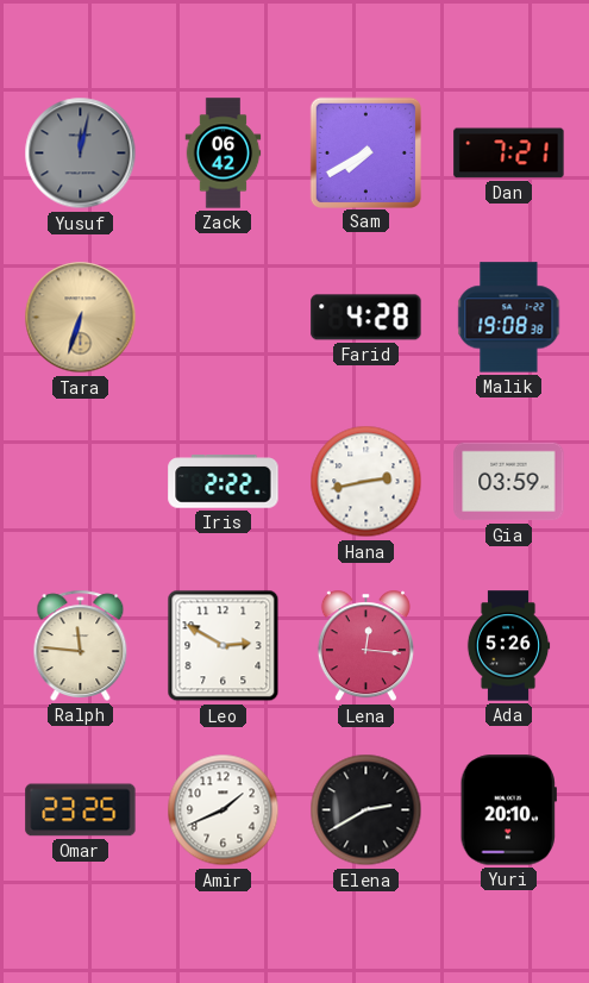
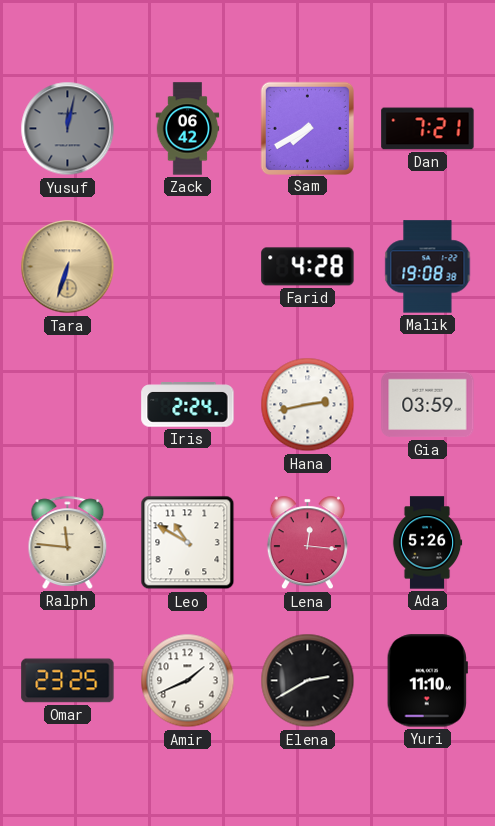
Iris: 2:22 -> 2:24 (188, 405)
Leo: 2:50 -> 10:50 (188, 543)
Yuri: 20:10 -> 11:10 (427, 681)
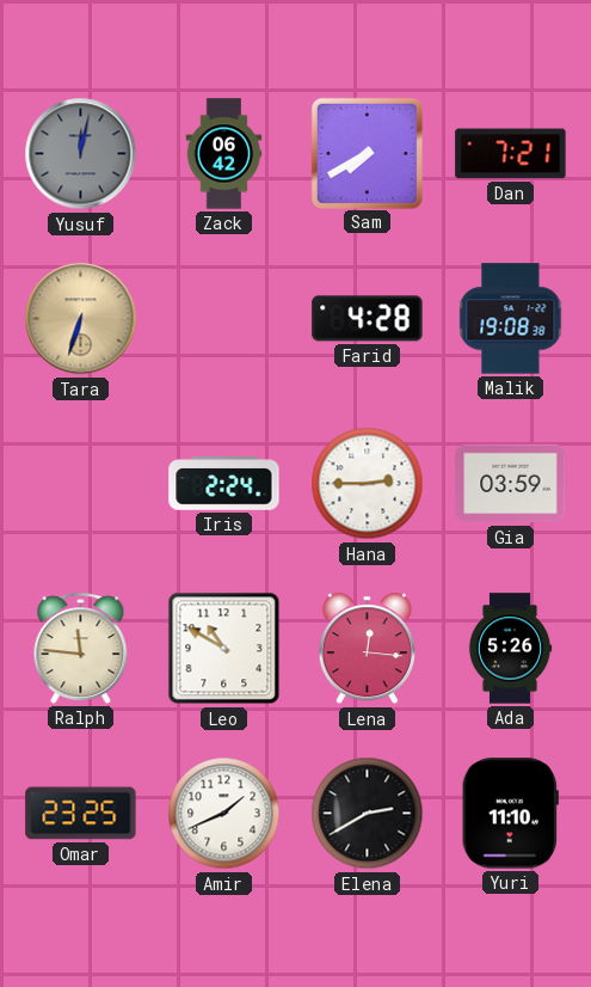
Hana: 2:43 -> 2:45 (368, 484)
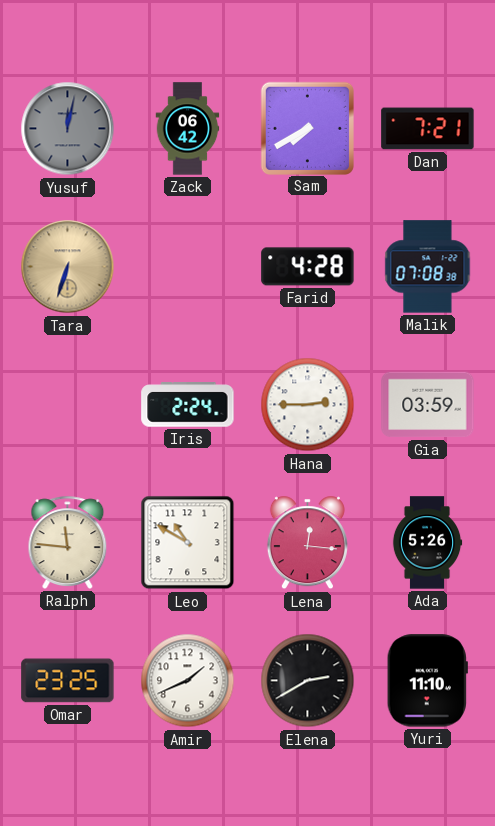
Malik: 19:08 -> 07:08 (428, 267)
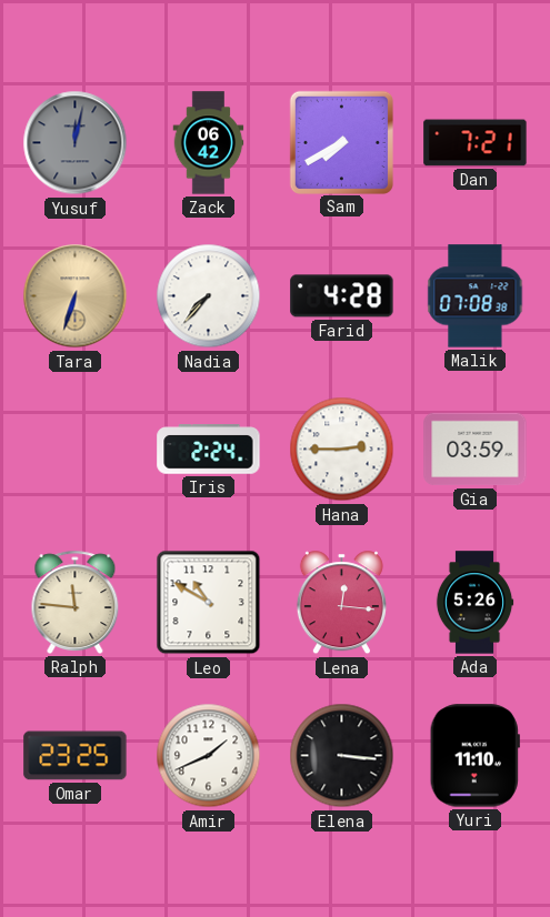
Nadia: none -> 7:37 (209, 296)
Elena: 2:40 -> 3:16 (342, 756)
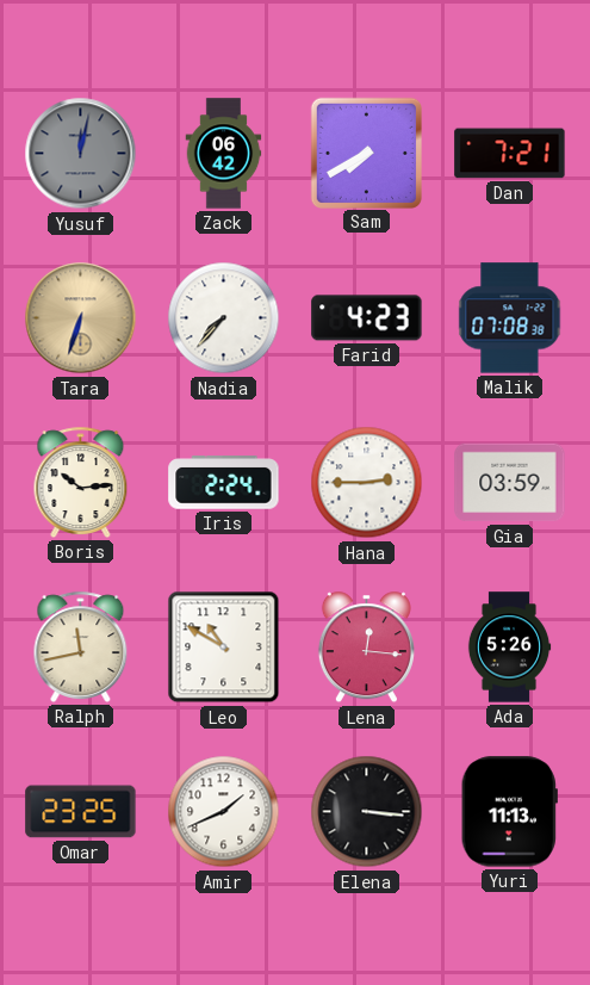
Farid: 4:28 -> 4:23 (367, 318)
Boris: none -> 10:14 (81, 482)
Ralph: 11:46 -> 11:43 (81, 646)
Yuri: 11:10 -> 11:13 (509, 812)
